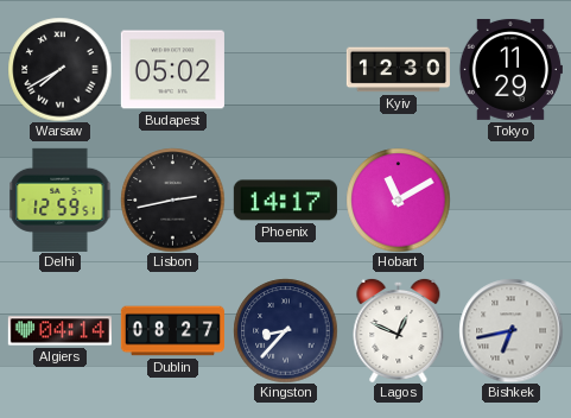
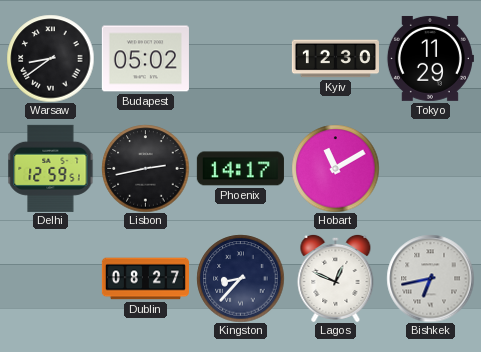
Warsaw: 7:40 -> 8:39 (50, 58)
Algiers: 04:14 -> none (59, 331)
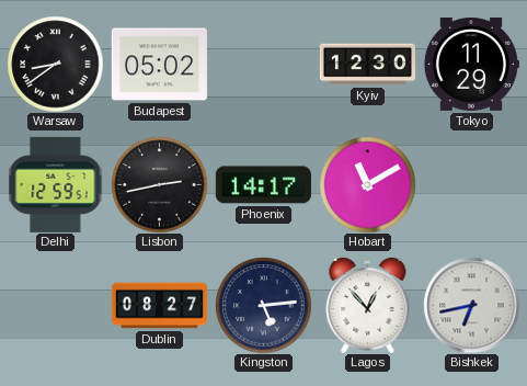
Kingston: 8:37 -> 5:14 (263, 305)
Lagos: 12:49 -> 12:53 (368, 305)
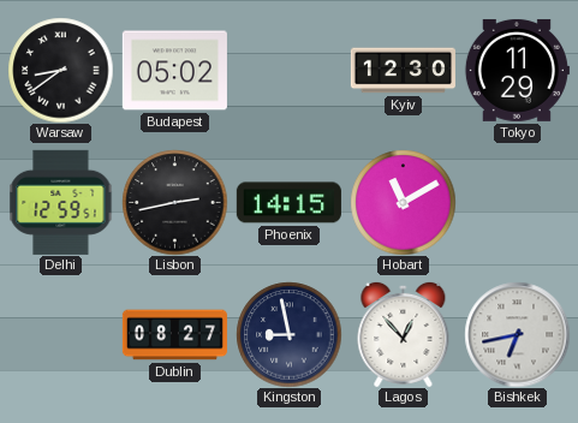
Phoenix: 14:17 -> 14:15 (288, 203)
Kingston: 5:14 -> 8:58 (288, 334)
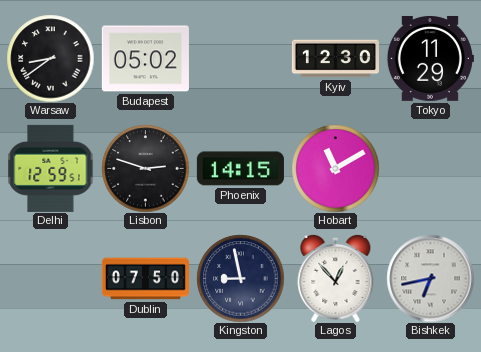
Lisbon: 2:43 -> 2:48 (145, 168)
Dublin: 08:27 -> 07:50 (145, 279)
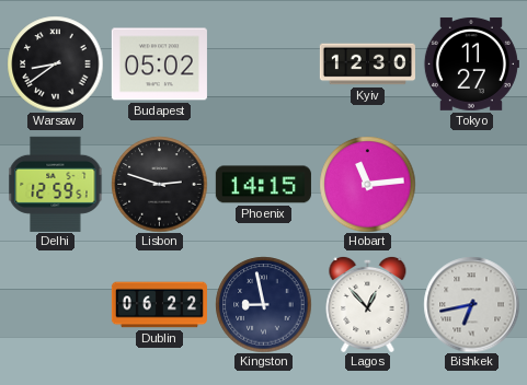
Tokyo: 11:29 -> 11:27 (471, 63)
Hobart: 11:10 -> 11:14 (367, 184)
Dublin: 07:50 -> 06:22 (159, 305)
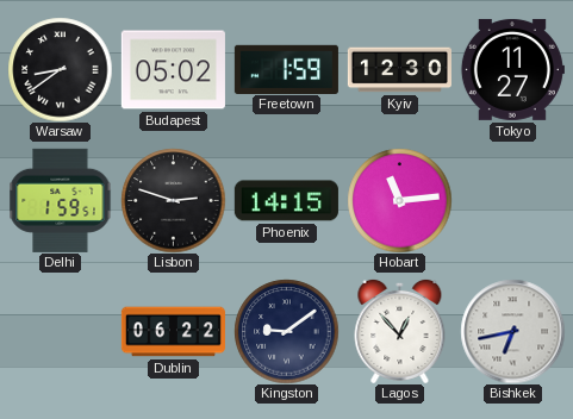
Freetown: none -> 1:59 (286, 69)
Delhi: 12:59 -> 1:59 (61, 200)
Kingston: 8:58 -> 9:09 (286, 331)
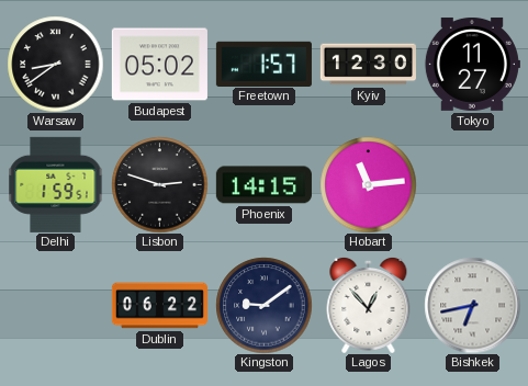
Freetown: 1:59 -> 1:57 (263, 64)
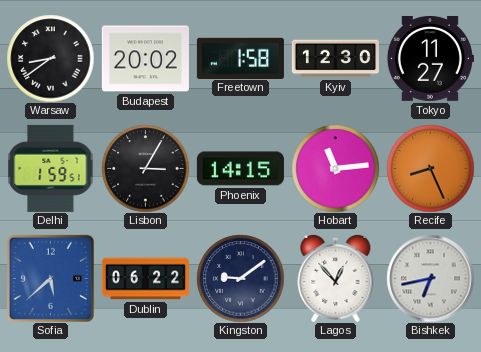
Budapest: 05:02 -> 20:02 (145, 59)
Freetown: 1:57 -> 1:58 (240, 58)
Lisbon: 2:48 -> 3:05 (145, 168)
Recife: none -> 8:26 (430, 168)
Sofia: none -> 5:38 (50, 278)
